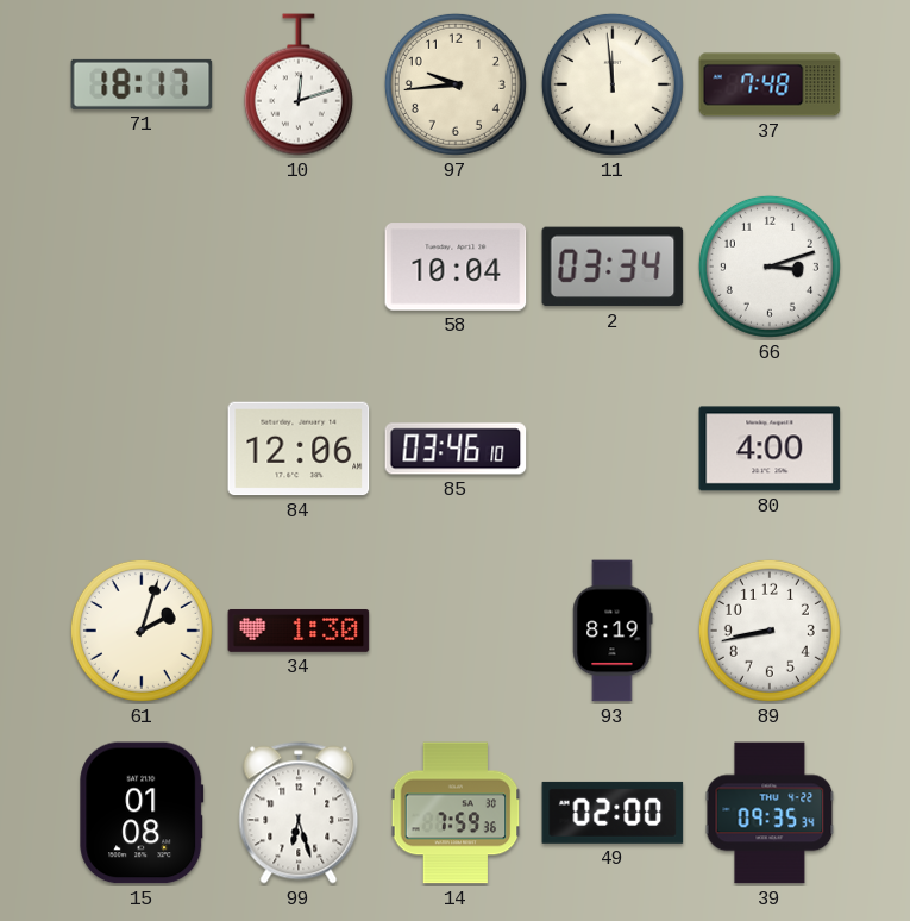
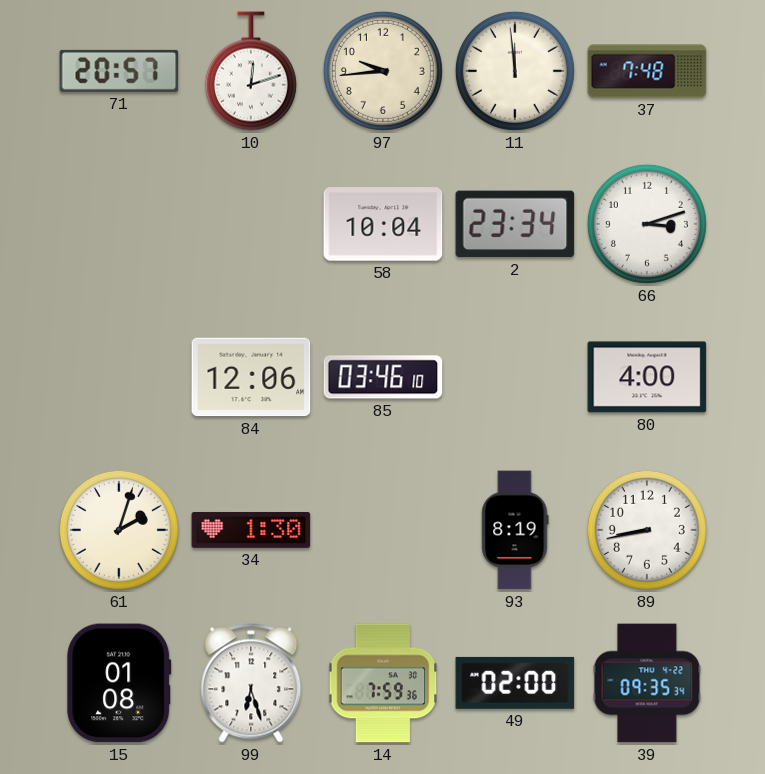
71: 18:17 -> 20:57 (119, 71)
2: 03:34 -> 23:34 (515, 224)
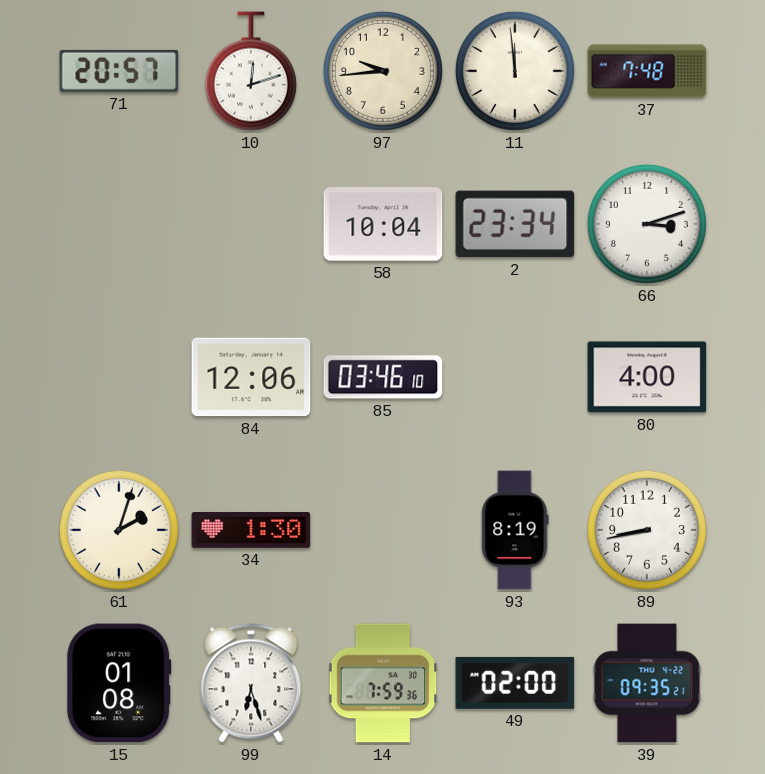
39: 09:35:34 -> 09:35:21 (647, 683)
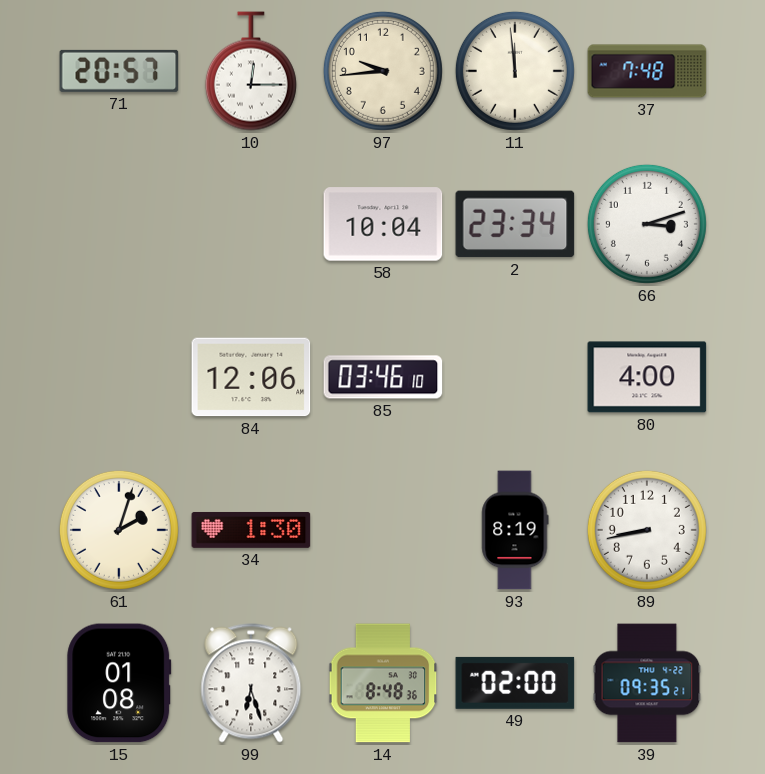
10: 12:12 -> 12:15 (251, 71)
14: 7:59 -> 8:48 (383, 683)
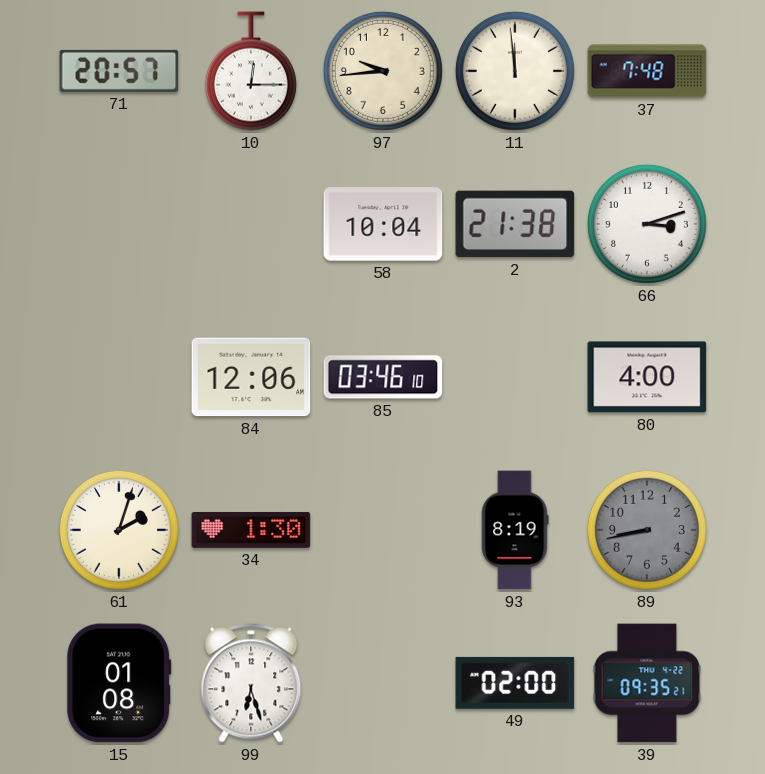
2: 23:34 -> 21:38 (515, 224)
89 dial: white -> grey (647, 530)
14: 8:48 -> none (383, 683)
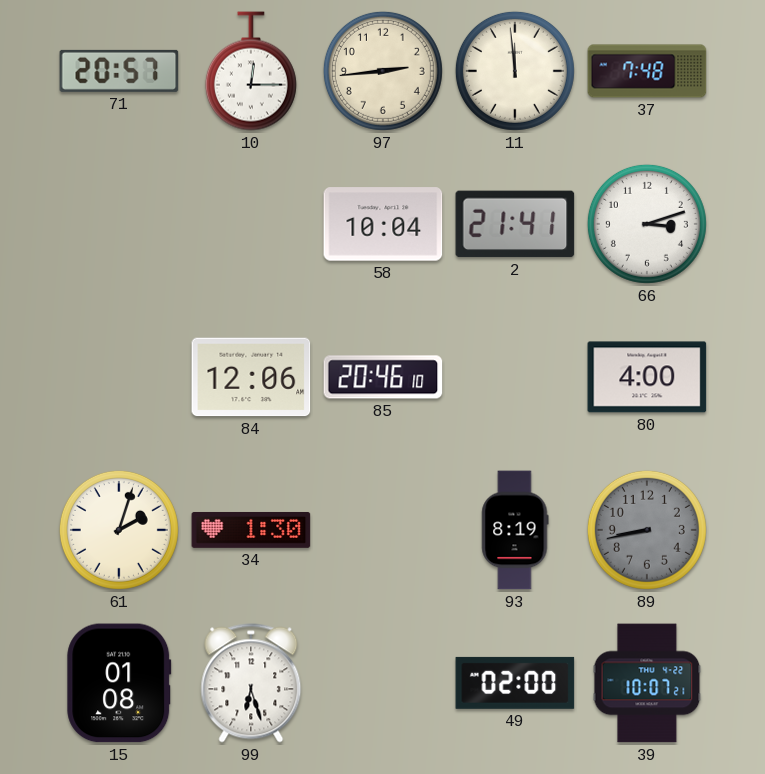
97: 9:44 -> 2:44 (383, 71)
2: 21:38 -> 21:41 (515, 224)
85: 03:46 -> 20:46 (383, 377)
39: 09:35 -> 10:07 (647, 683)
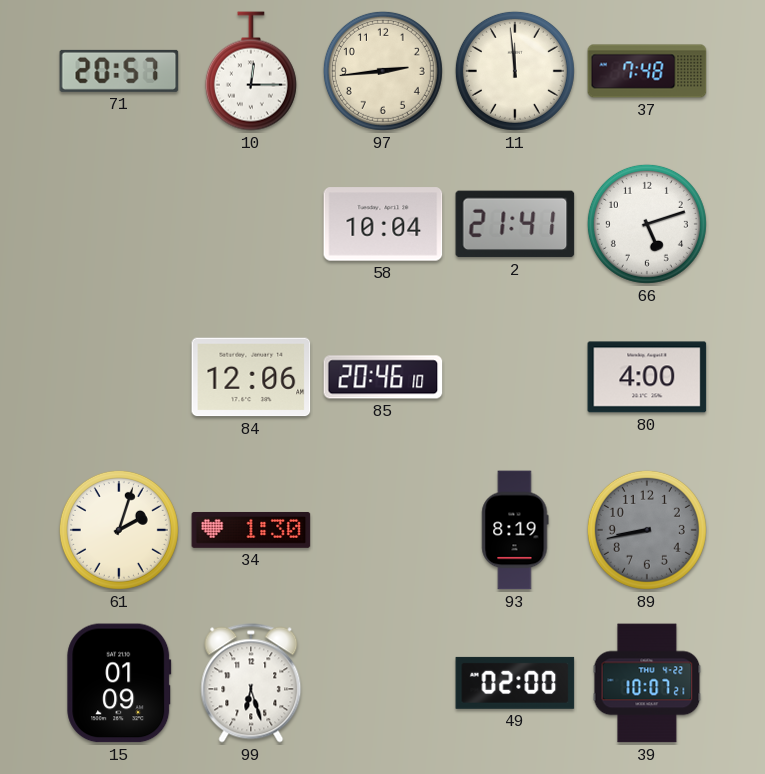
66: 3:12 -> 5:12 (647, 224)
15: 01:08 -> 01:09 (119, 683)
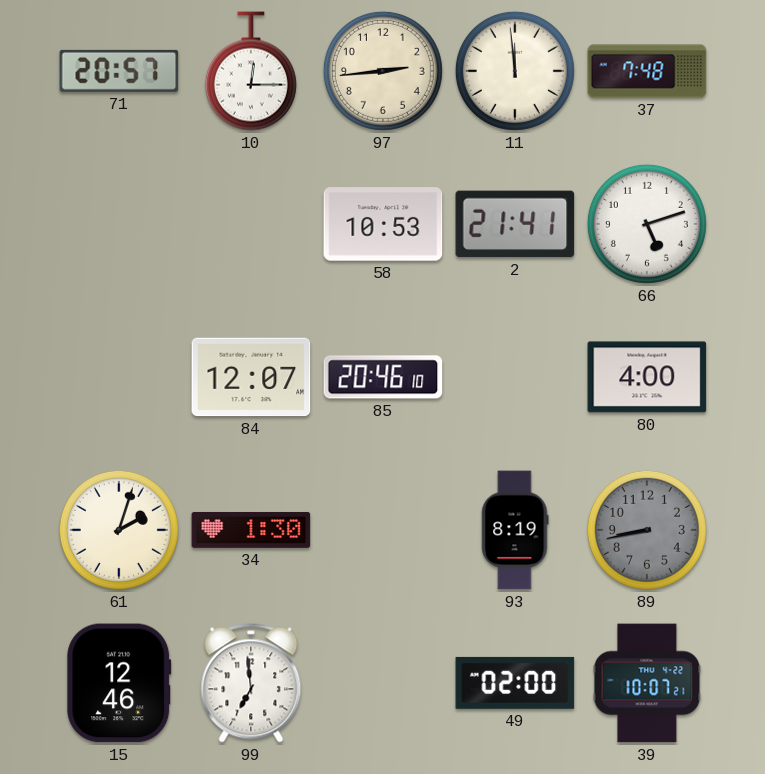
58: 10:04 -> 10:53 (383, 224)
84: 12:06 -> 12:07 (251, 377)
15: 01:09 -> 12:46 (119, 683)
99: 6:27 -> 6:59 (251, 683)
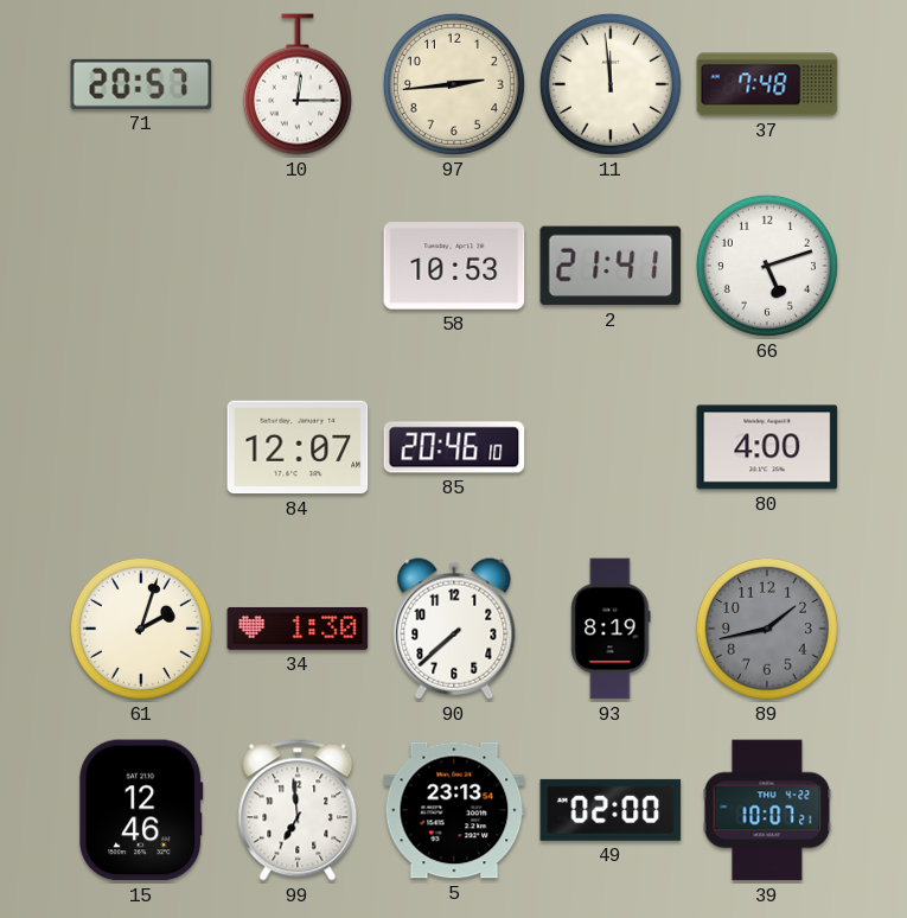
90: none -> 7:38 (454, 629)
89: 8:43 -> 1:43 (767, 629)
5: none -> 23:13 (454, 810)
